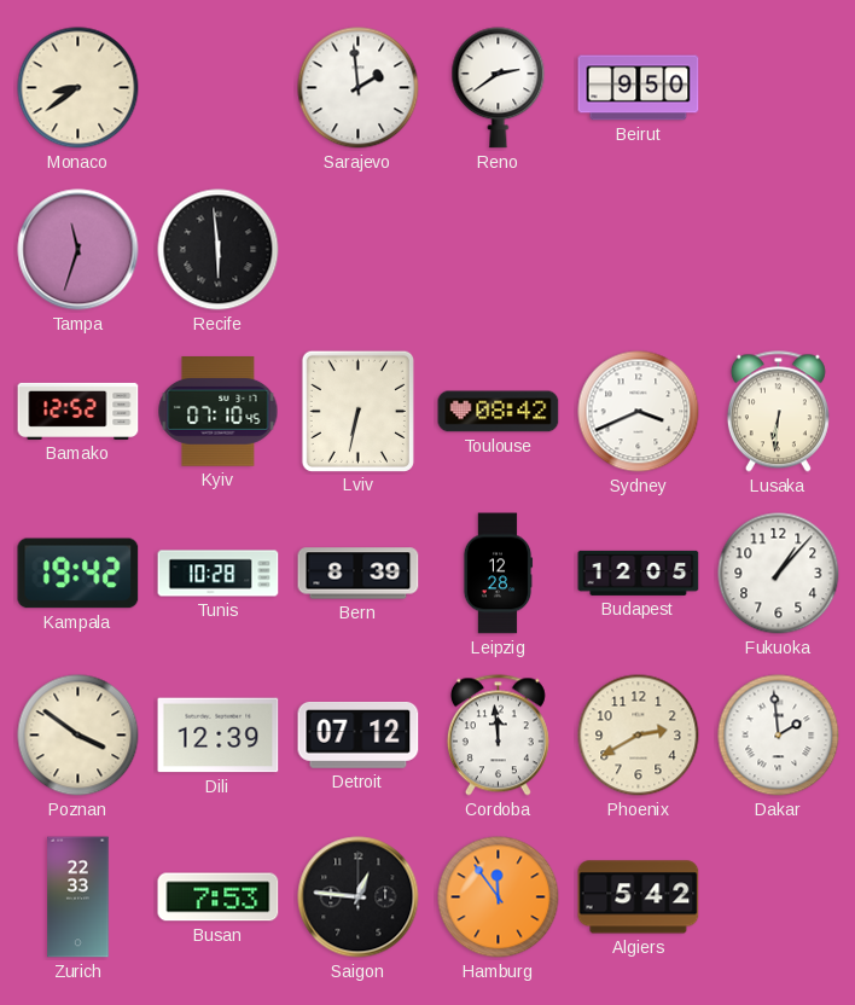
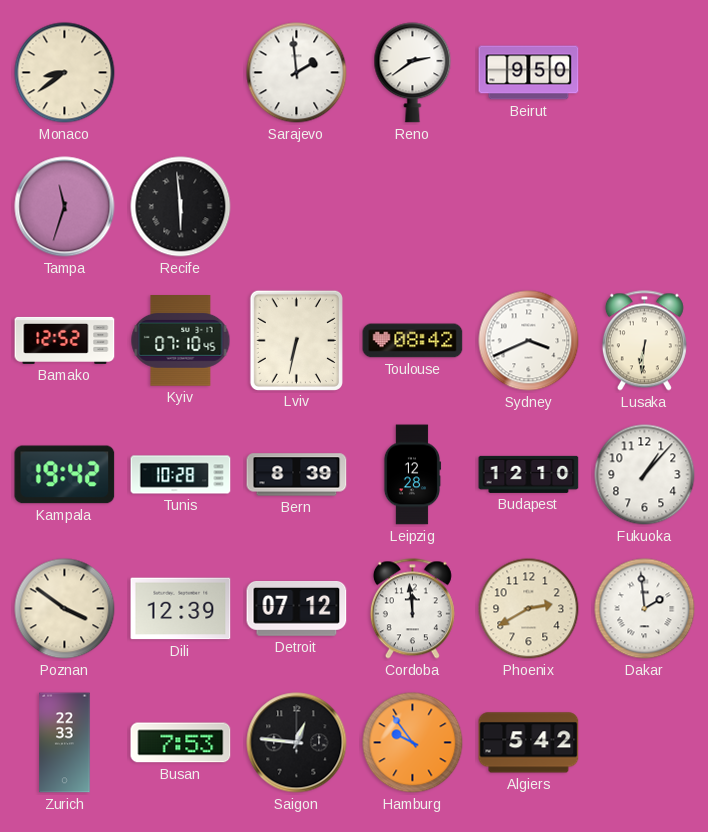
Budapest: 12:05 -> 12:10 (529, 474)
Hamburg: 11:54 -> 9:54 (413, 743)
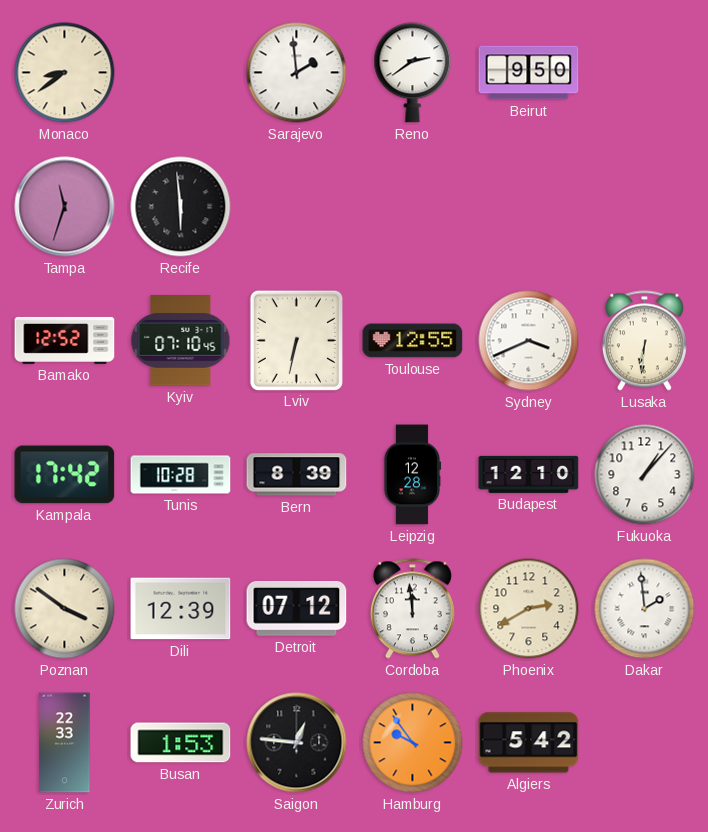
Toulouse: 08:42 -> 12:55 (413, 341)
Kampala: 19:42 -> 17:42 (65, 475)
Busan: 7:53 -> 1:53 (181, 743)
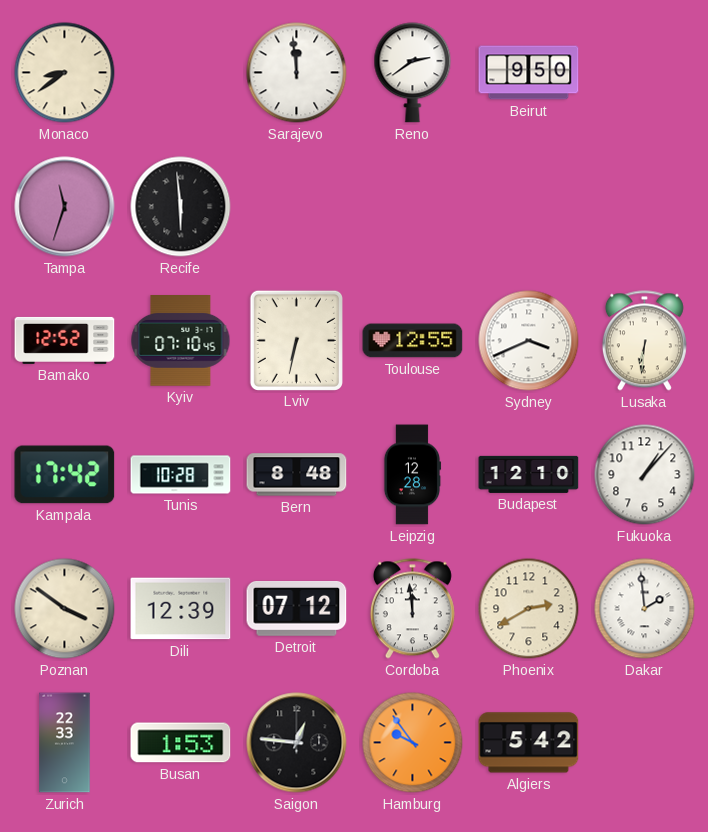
Sarajevo: 1:59 -> 11:59 (297, 73)
Bern: 8:39 -> 8:48 (297, 475)
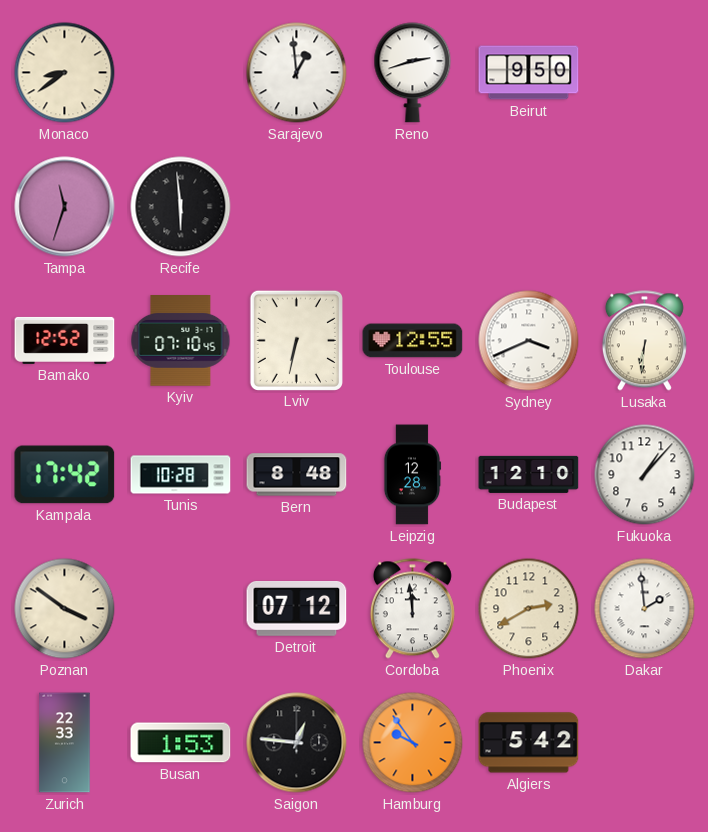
Sarajevo: 11:59 -> 12:59 (297, 73)
Reno: 2:39 -> 2:42 (413, 73)
Dili: 12:39 -> none (181, 609)
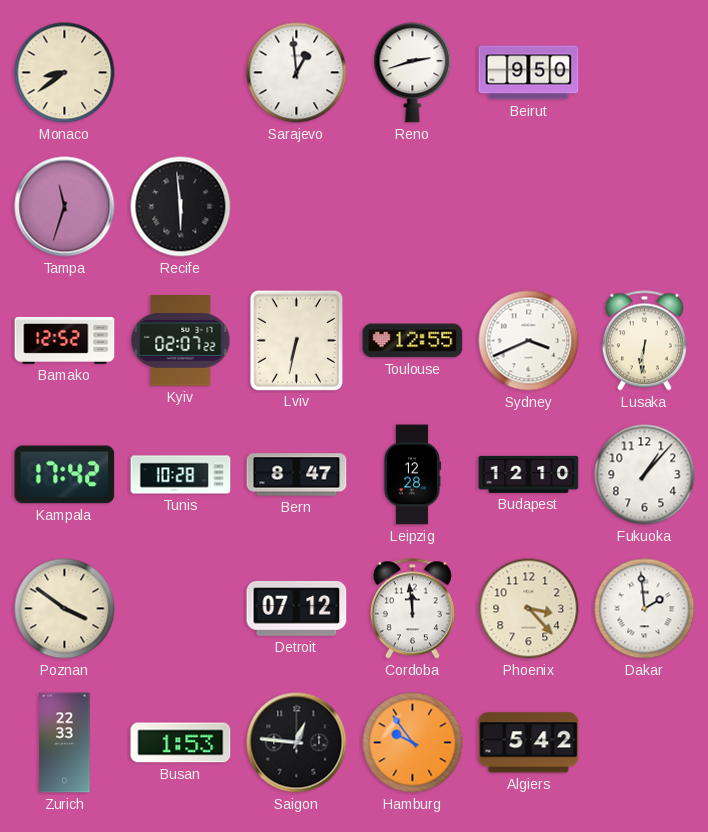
Kyiv: 07:10 -> 02:07 (181, 341)
Bern: 8:48 -> 8:47 (297, 475)
Phoenix: 2:40 -> 3:23 (529, 609)
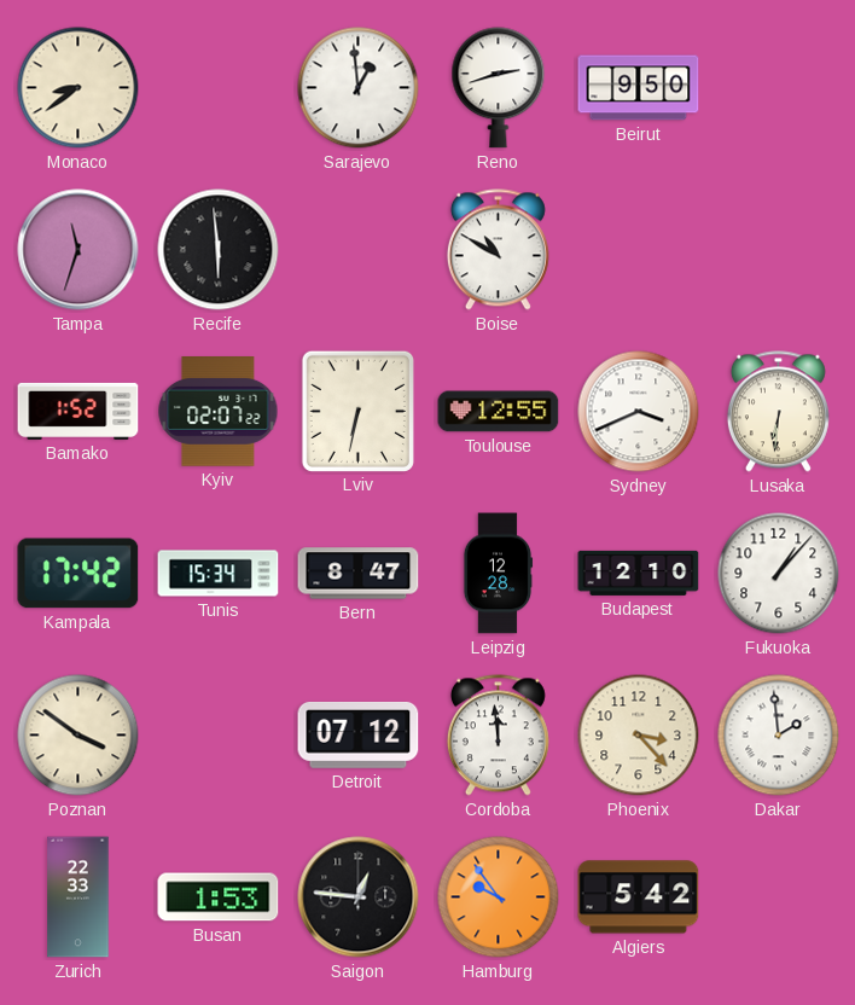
Boise: none -> 10:50 (498, 250)
Bamako: 12:52 -> 1:52 (78, 411)
Tunis: 10:28 -> 15:34 (219, 574)
